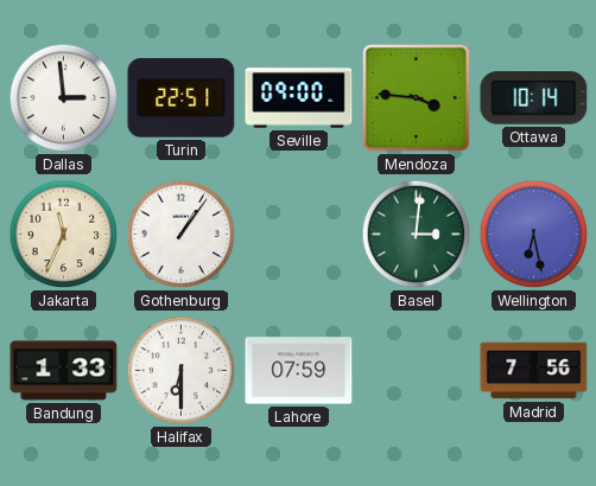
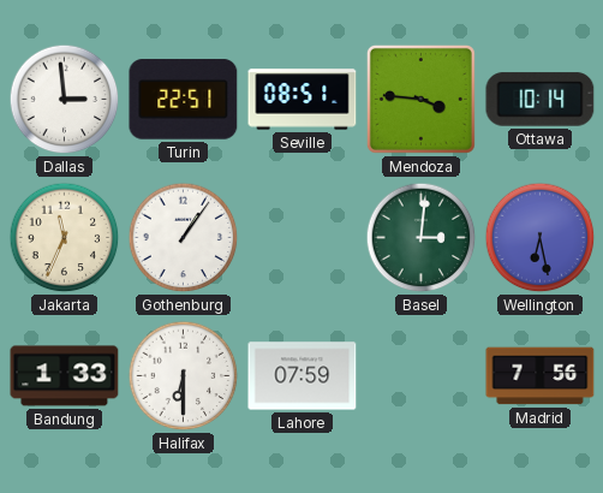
Seville: 09:00 -> 08:51 (303, 100)
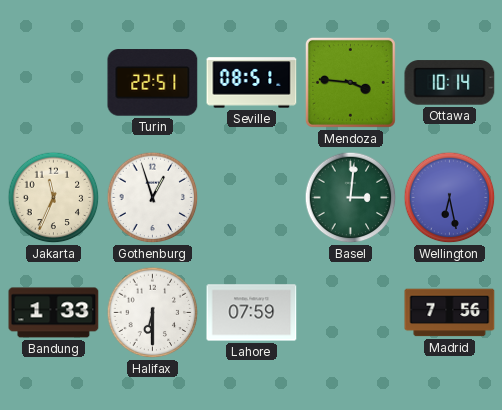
Dallas: 2:59 -> none (65, 100)
Gothenburg: 1:06 -> 12:57 (153, 198)
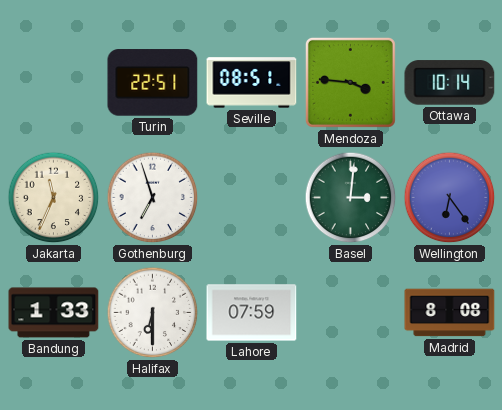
Gothenburg: 12:57 -> 6:57 (153, 198)
Wellington: 6:28 -> 6:24 (450, 198)
Madrid: 7:56 -> 8:08 (450, 313)
